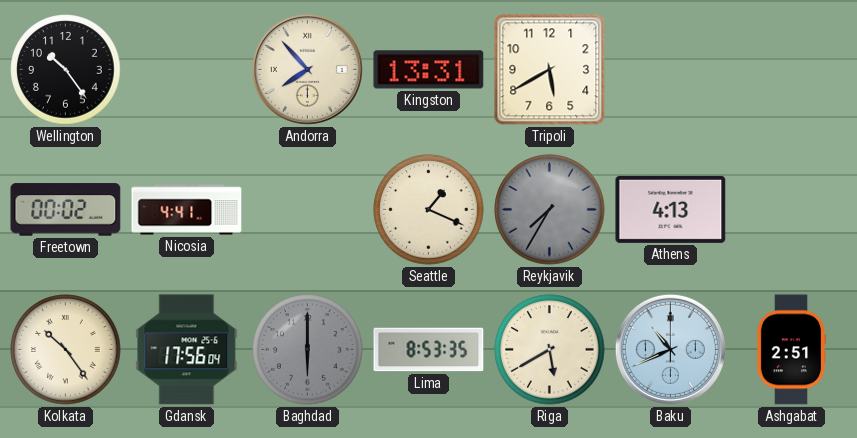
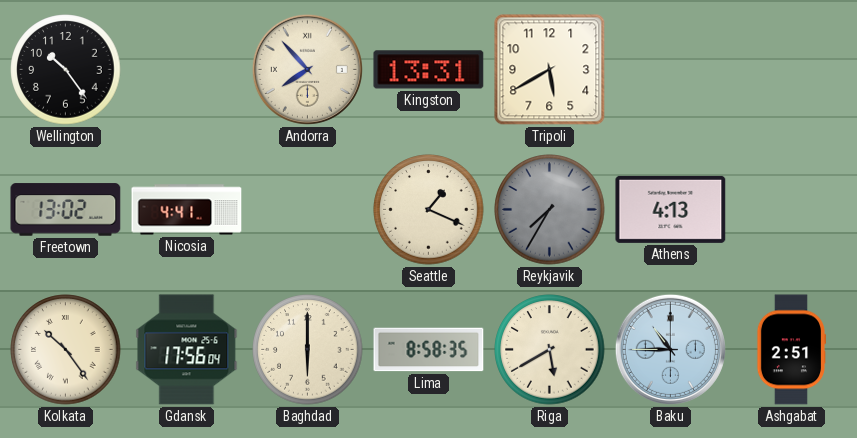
Freetown: 00:02 -> 13:02 (66, 210)
Baghdad dial: grey -> cream (308, 350)
Lima: 8:53 -> 8:58 (429, 350)
Baku: 10:41 -> 10:45 (670, 349)
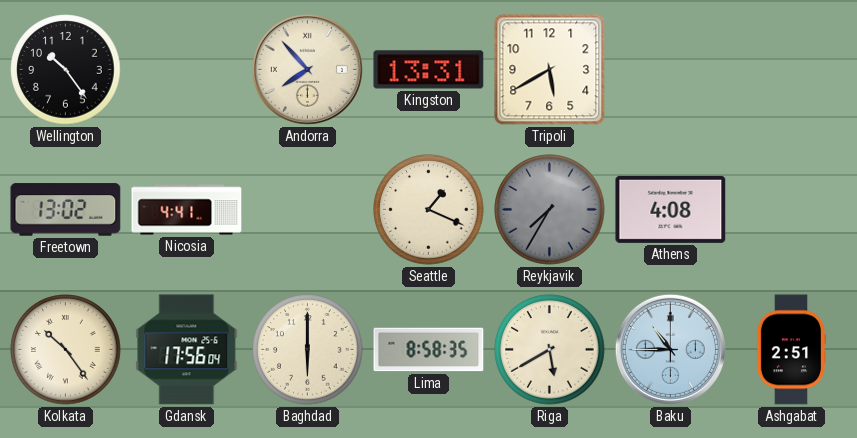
Athens: 4:13 -> 4:08 (671, 209)
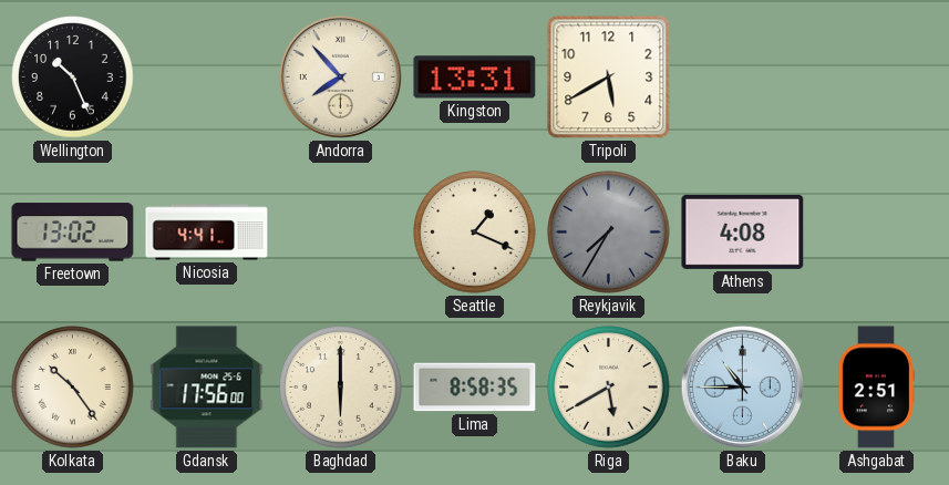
Wellington: 10:24 -> 10:26 (73, 78)
Gdansk: 17:56:04 -> 17:56:00 (207, 388)
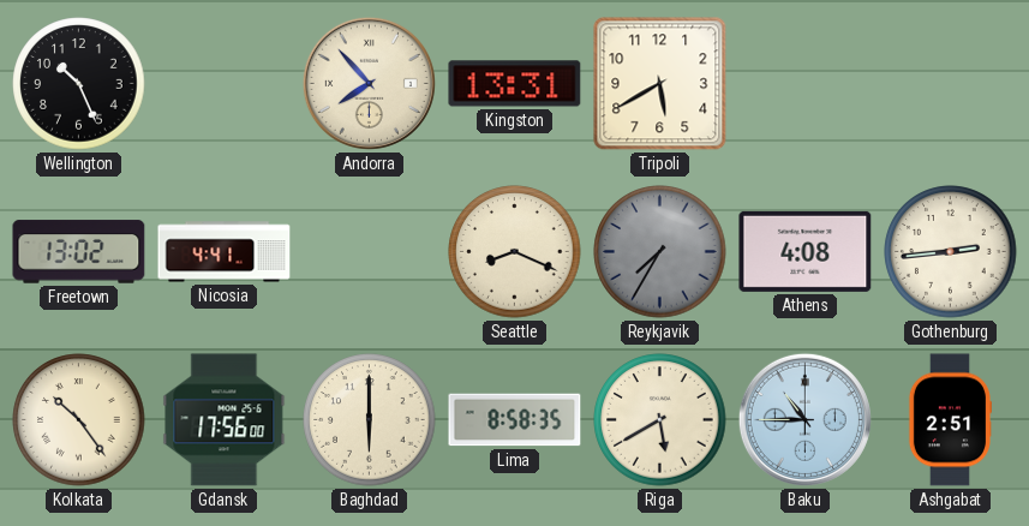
Seattle: 1:19 -> 8:19 (515, 252)
Gothenburg: none -> 2:44 (951, 252)
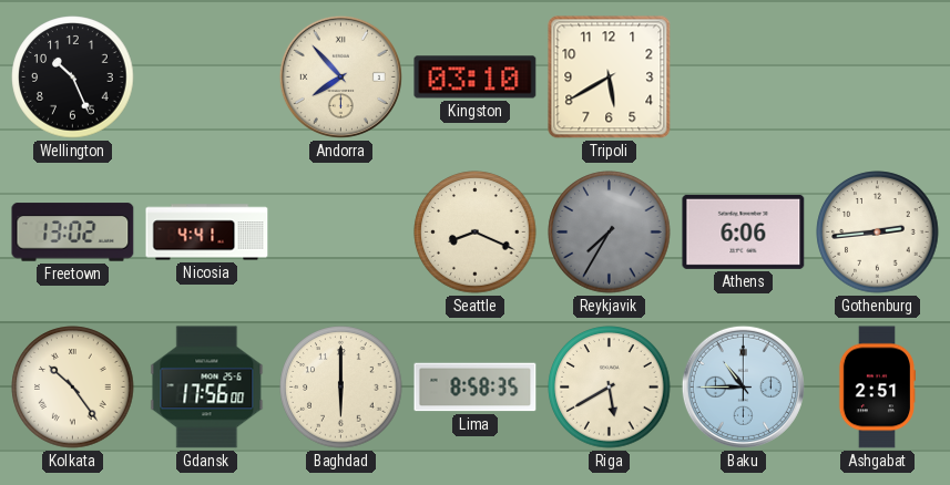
Kingston: 13:31 -> 03:10 (476, 78)
Athens: 4:08 -> 6:06 (744, 231)
